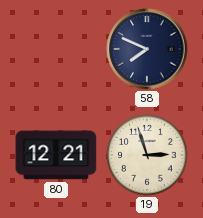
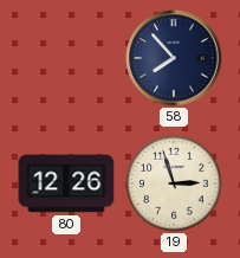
58: 7:49 -> 7:53 (174, 58)
80: 12:21 -> 12:26 (66, 183)
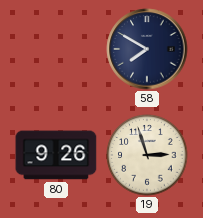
58: 7:53 -> 7:50 (147, 49)
80: 12:26 -> 9:26 (56, 155)
